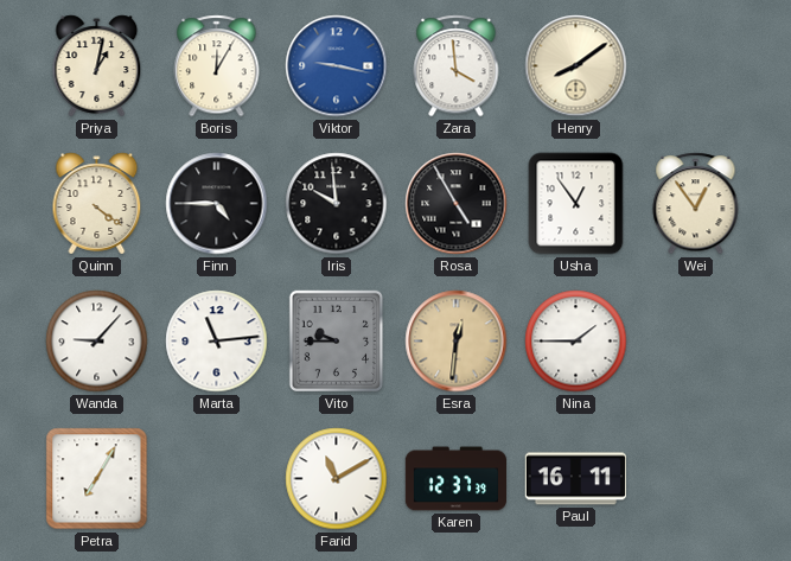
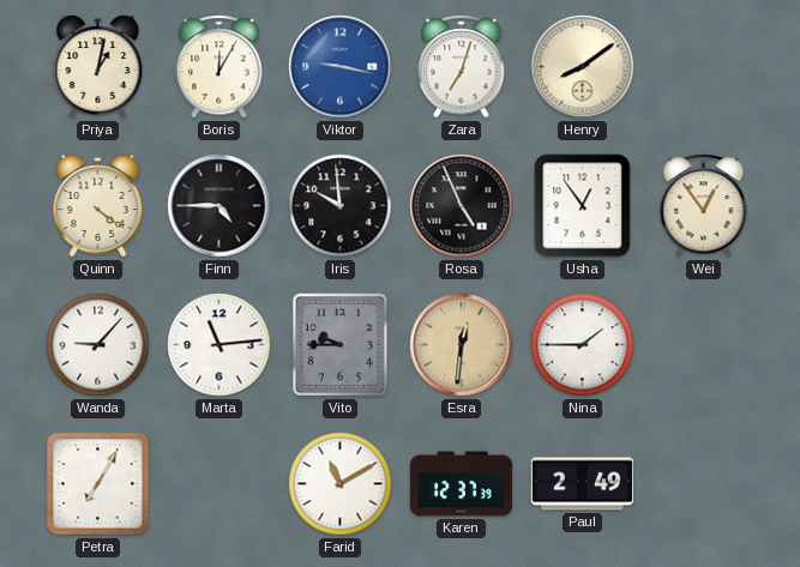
Zara: 3:59 -> 7:03 (462, 67)
Rosa: 4:55 -> 4:56 (462, 206)
Paul: 16:11 -> 2:49 (582, 484)
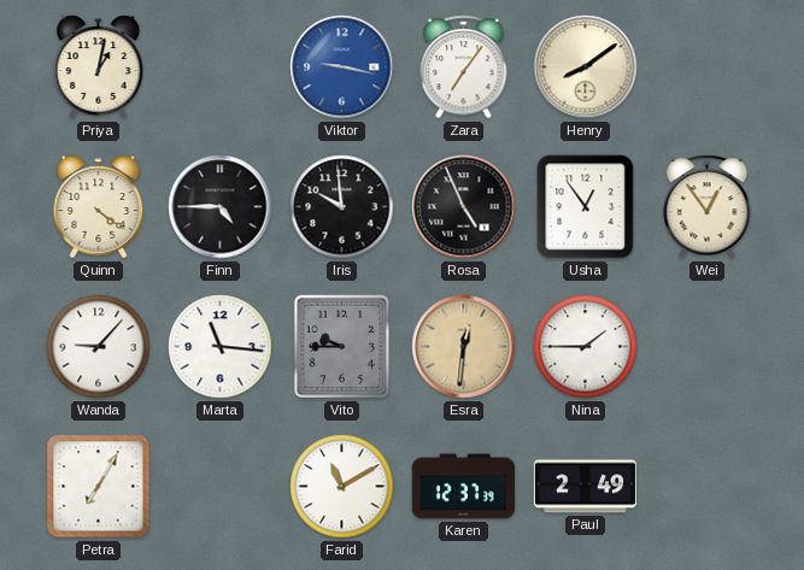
Boris: 12:05 -> none (219, 67)
Zara: 7:03 -> 7:06 (464, 67)
Marta: 11:14 -> 11:16 (221, 347)
